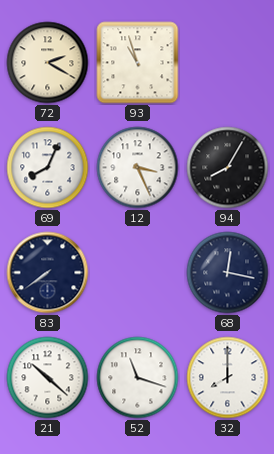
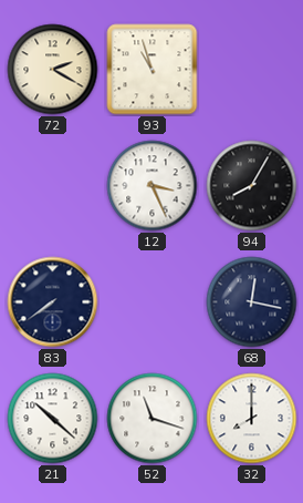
69: 8:04 -> none (48, 168)
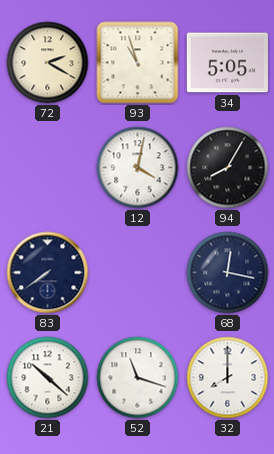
34: none -> 5:05 (227, 63)
12: 3:26 -> 4:02 (138, 168)
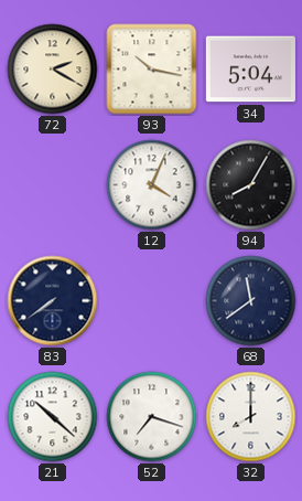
93: 10:57 -> 10:17 (152, 70)
34: 5:05 -> 5:04 (250, 70)
12: 4:02 -> 4:04 (152, 185)
68: 12:17 -> 11:39 (251, 301)
52: 11:18 -> 7:18 (152, 417)
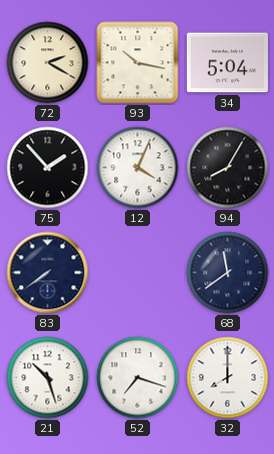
75: none -> 1:53 (48, 168)
21: 10:22 -> 10:27 (48, 378)
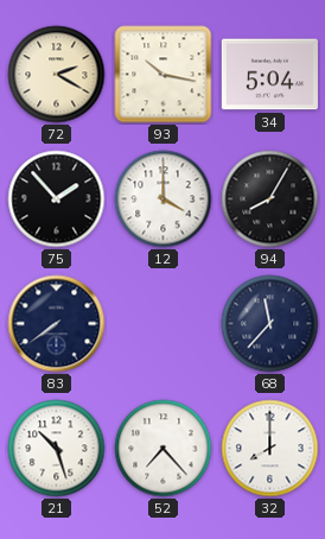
12: 4:04 -> 4:00 (164, 199)
68: 11:39 -> 11:37 (270, 324)
52: 7:18 -> 7:23 (164, 449)
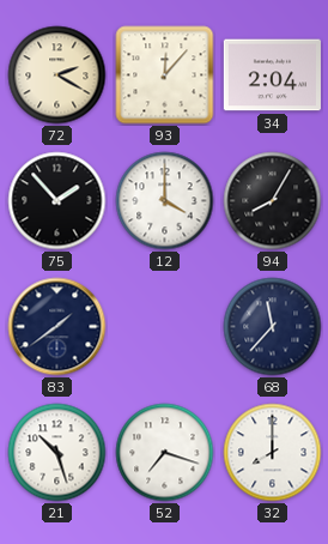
93: 10:17 -> 12:07 (165, 75)
34: 5:04 -> 2:04 (272, 75)
83: 7:39 -> 1:39 (57, 327)
52: 7:23 -> 7:18 (165, 453)
